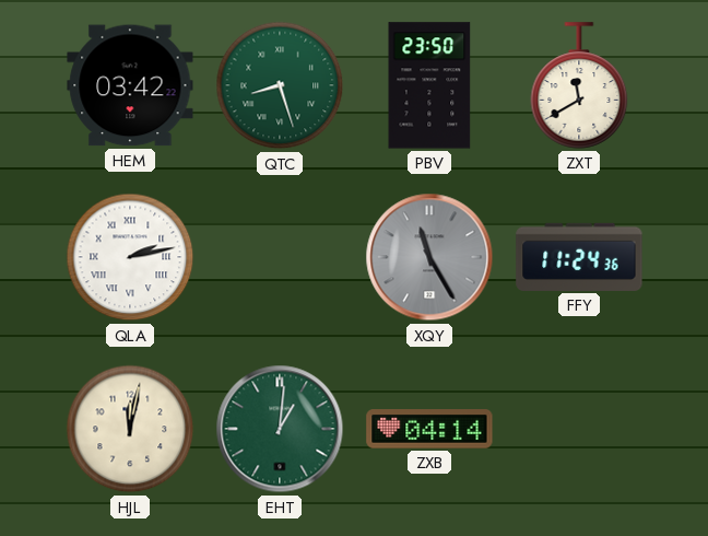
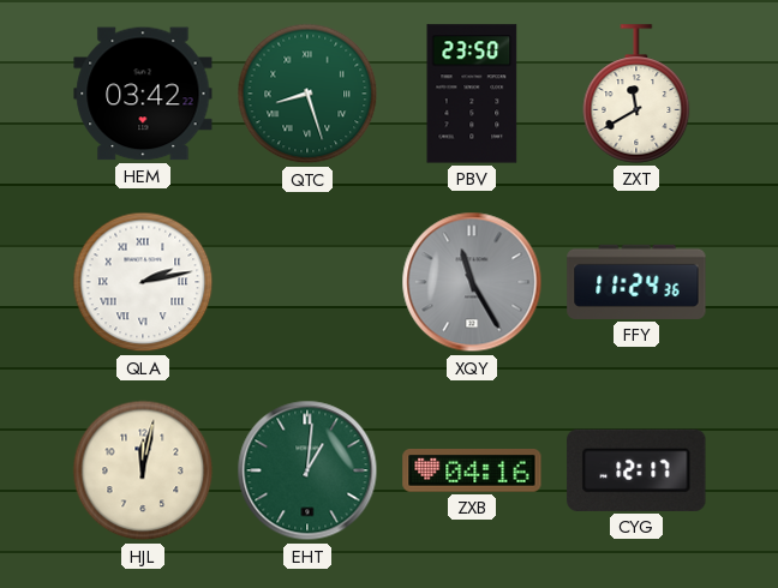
ZXB: 04:14 -> 04:16 (472, 470)
CYG: none -> 12:17 (636, 470)
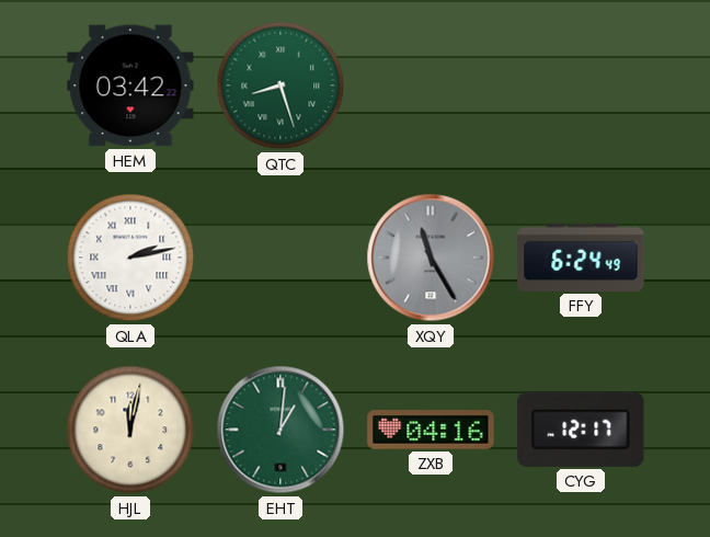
PBV: 23:50 -> none (472, 94)
ZXT: 11:40 -> none (636, 94)
FFY: 11:24 -> 6:24 (581, 258)
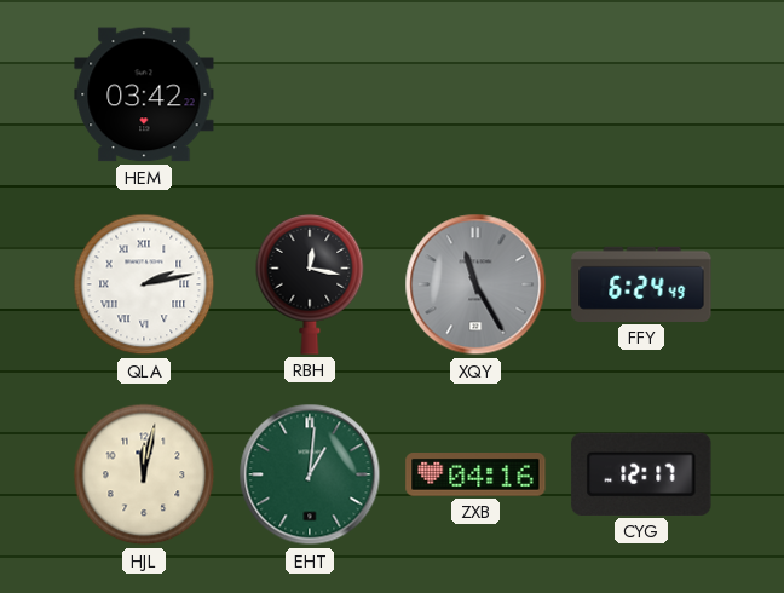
QTC: 8:27 -> none (280, 85)
RBH: none -> 12:17 (310, 284)
